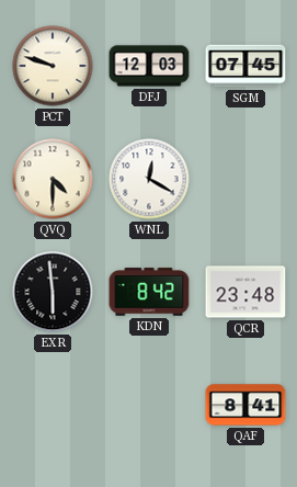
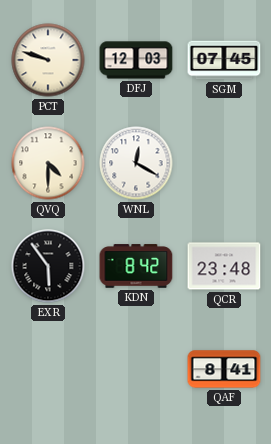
EXR: 5:59 -> 5:54 (48, 266)
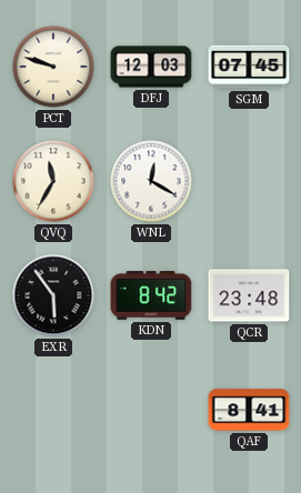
QVQ: 4:30 -> 11:35 (53, 181)
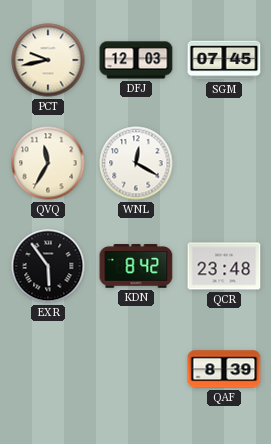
PCT: 9:48 -> 9:43 (48, 60)
QAF: 8:41 -> 8:39 (224, 369)
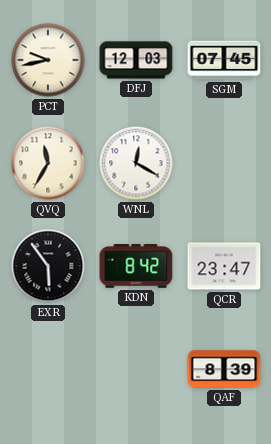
QCR: 23:48 -> 23:47 (224, 266)
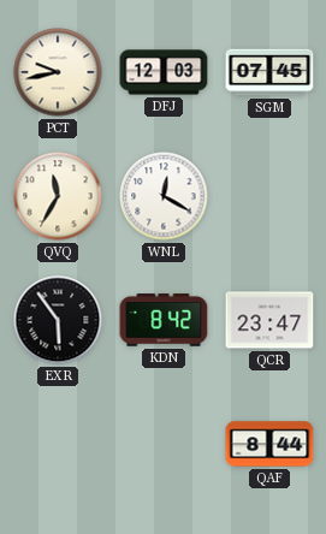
QAF: 8:39 -> 8:44 (269, 444)
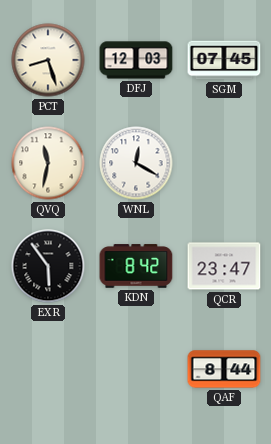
PCT: 9:43 -> 8:27 (48, 60)
QVQ: 11:35 -> 11:32 (48, 163)
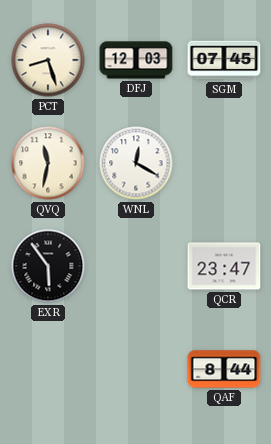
KDN: 8:42 -> none (136, 266)
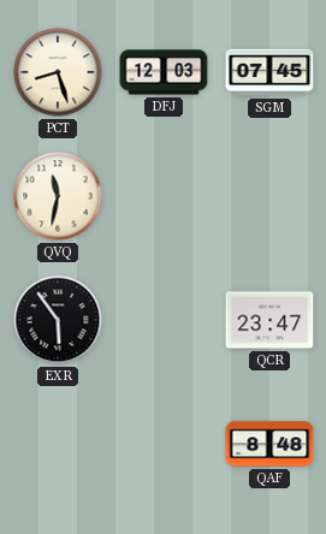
WNL: 12:20 -> none (136, 163)
QAF: 8:44 -> 8:48 (269, 444)
